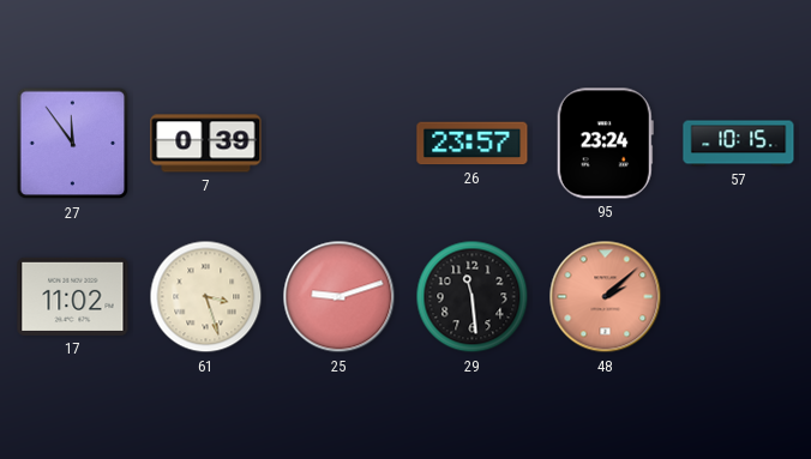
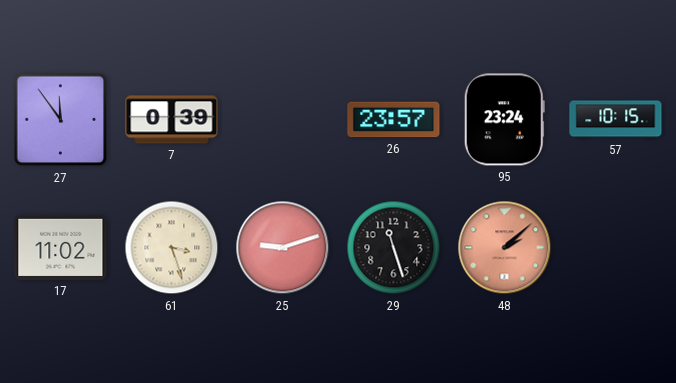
29: 11:29 -> 11:27 (394, 248)
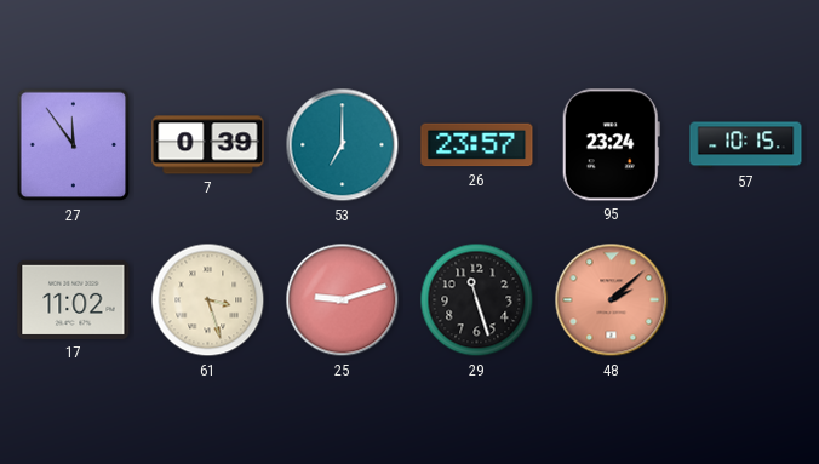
53: none -> 7:00 (343, 145)
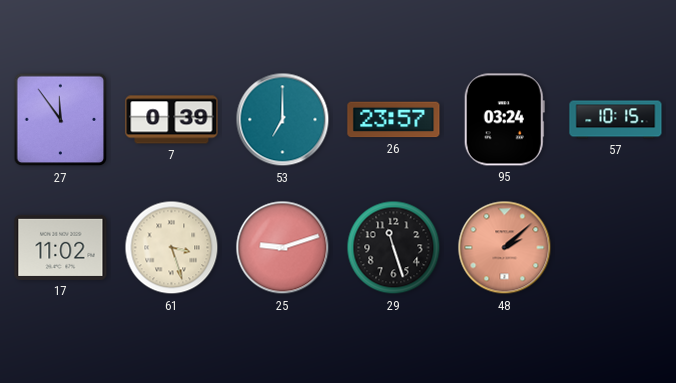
95: 23:24 -> 03:24 (504, 120)
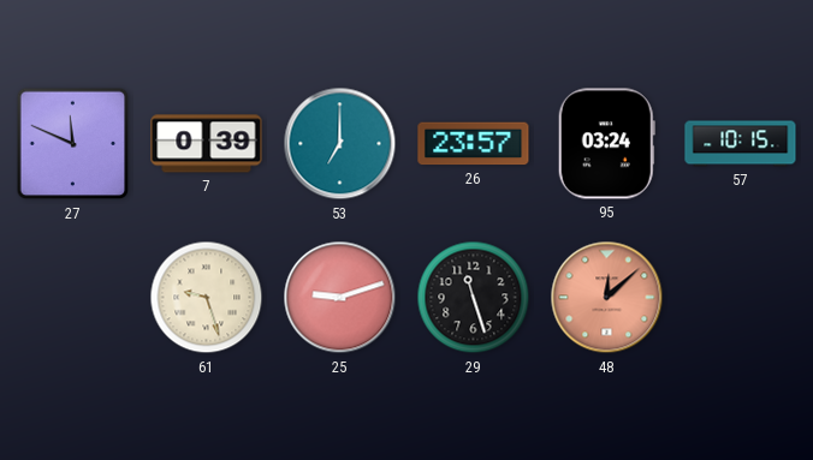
27: 11:54 -> 11:49 (73, 144)
17: 11:02 -> none (61, 247)
61: 3:27 -> 9:27 (207, 298)
48: 2:08 -> 12:08 (607, 298)
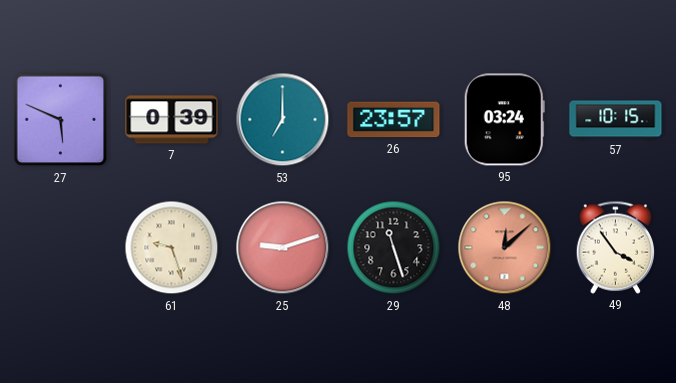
27: 11:49 -> 5:49 (61, 120)
49: none -> 3:54 (615, 247)
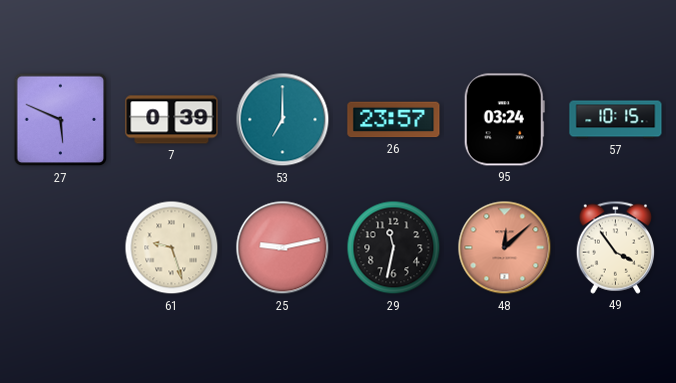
25: 9:12 -> 9:13 (283, 248)
29: 11:27 -> 11:32 (394, 248)
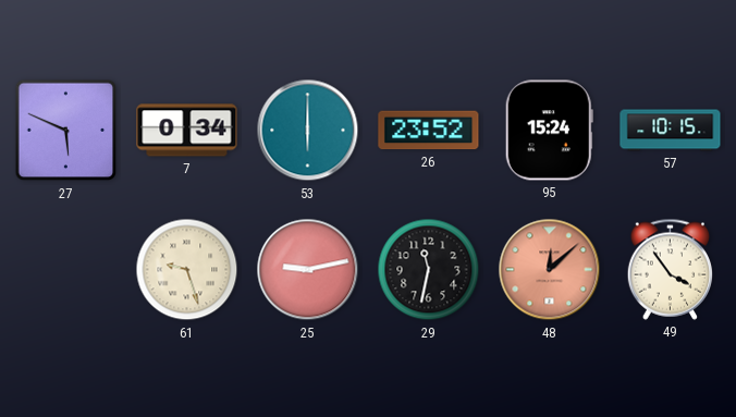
7: 0:39 -> 0:34 (187, 131)
53: 7:00 -> 6:00 (308, 131)
26: 23:57 -> 23:52 (429, 131)
95: 03:24 -> 15:24 (549, 131)
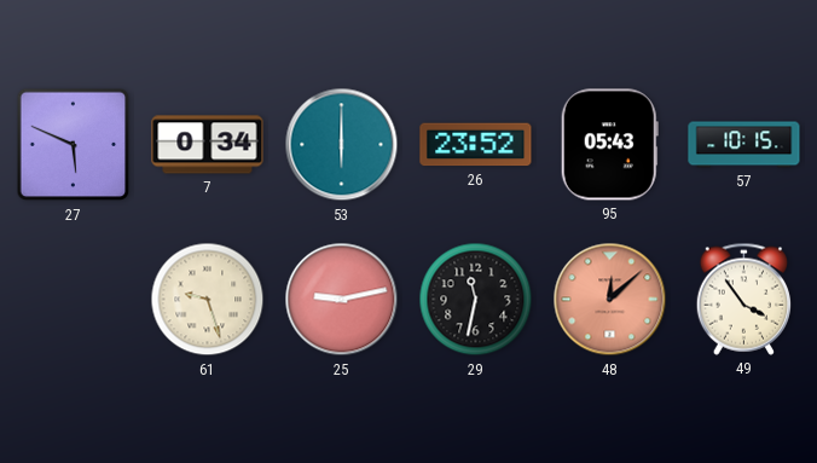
95: 15:24 -> 05:43 (609, 145)
